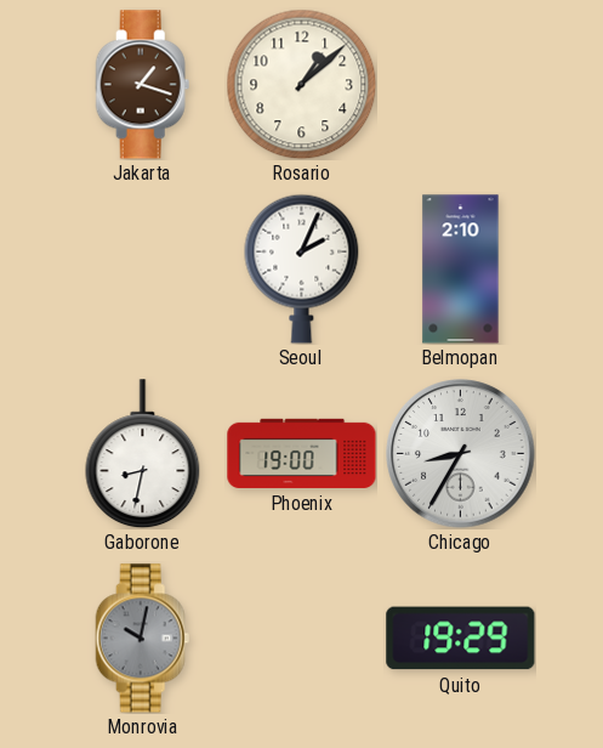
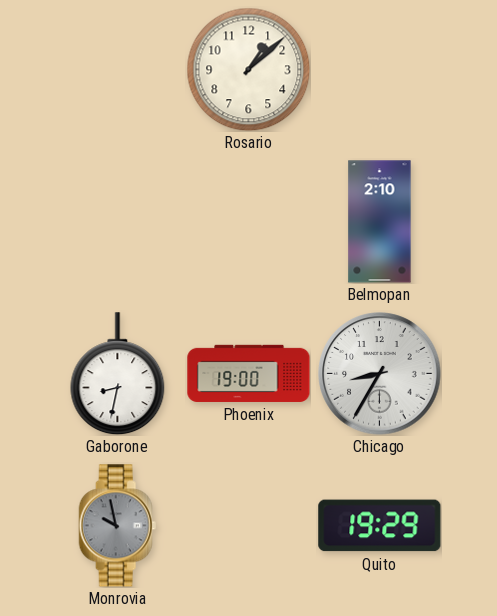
Jakarta: 1:18 -> none (143, 85)
Seoul: 2:04 -> none (302, 268)
Monrovia: 10:02 -> 9:58 (118, 526)
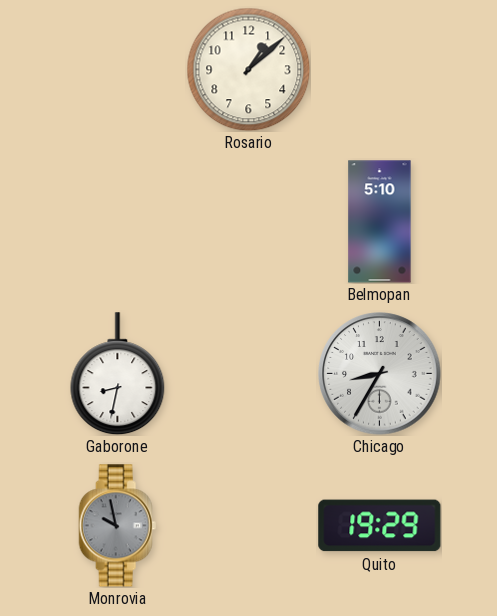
Belmopan: 2:10 -> 5:10 (380, 222)
Phoenix: 19:00 -> none (249, 373)
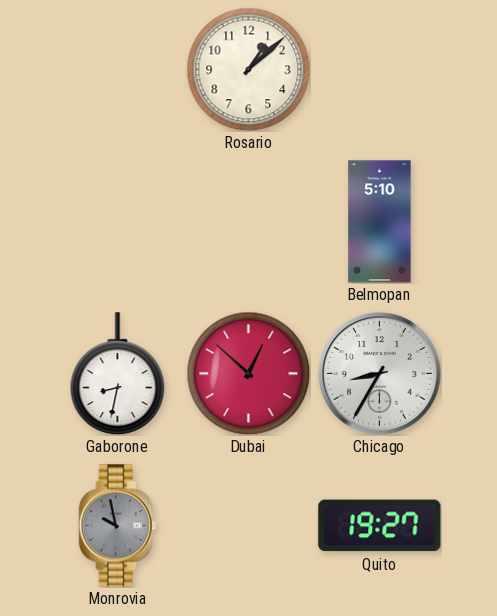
Dubai: none -> 12:52 (248, 373)
Quito: 19:29 -> 19:27 (380, 526)
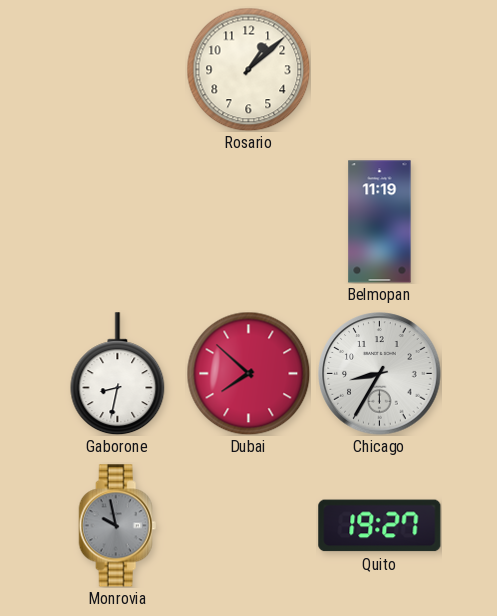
Belmopan: 5:10 -> 11:19 (380, 222)
Dubai: 12:52 -> 7:52 (248, 373)
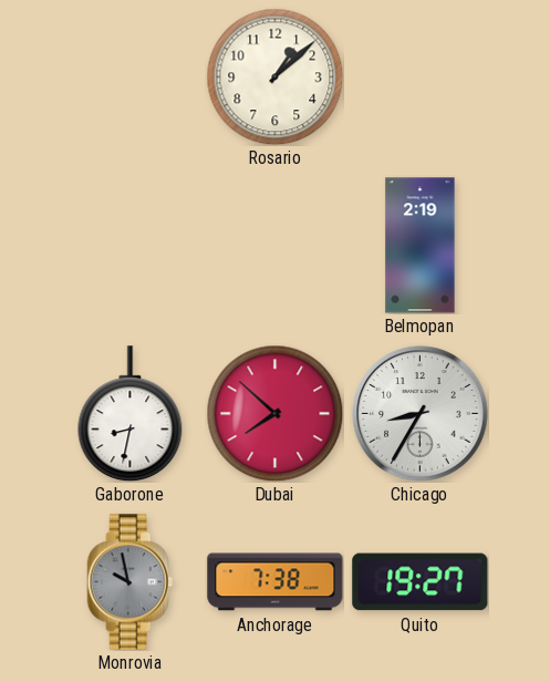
Belmopan: 11:19 -> 2:19 (421, 246)
Anchorage: none -> 7:38 (276, 582)
